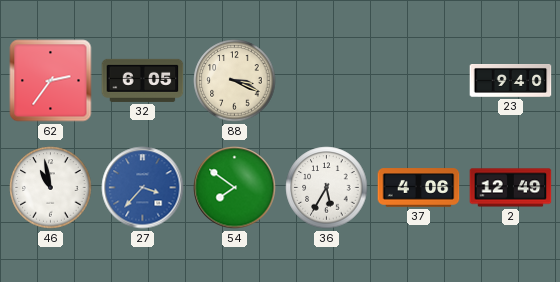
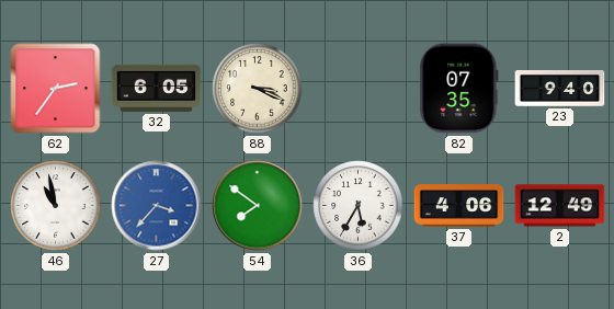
82: none -> 07:35 (459, 89)
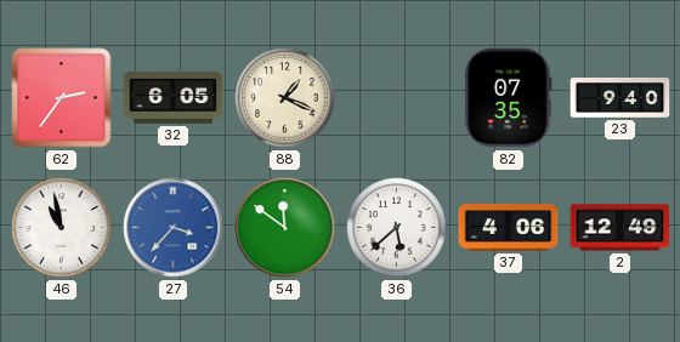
88: 3:19 -> 1:19 (285, 98)
54: 7:51 -> 11:51 (285, 228)
36: 5:35 -> 5:38 (397, 228)
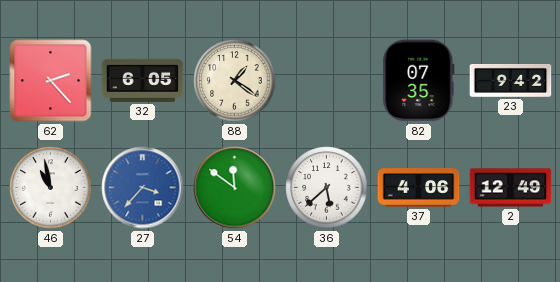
62: 2:36 -> 2:23 (51, 81)
88: 1:19 -> 1:21 (235, 81)
23: 9:40 -> 9:42 (511, 81)
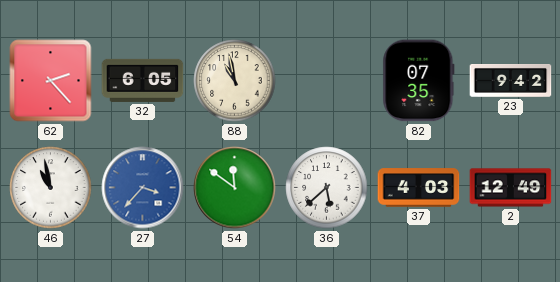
88: 1:21 -> 10:58 (235, 81)
37: 4:06 -> 4:03 (419, 188)
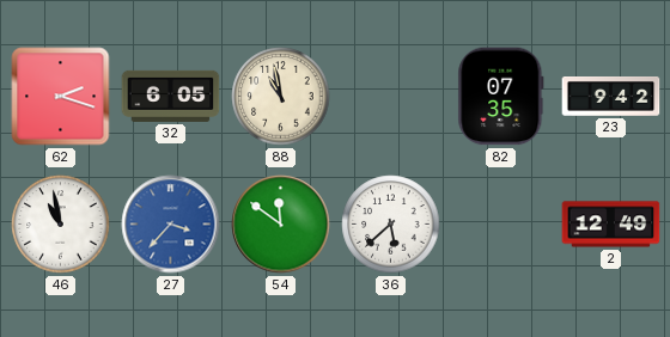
62: 2:23 -> 2:18 (61, 97)
37: 4:03 -> none (419, 188)
